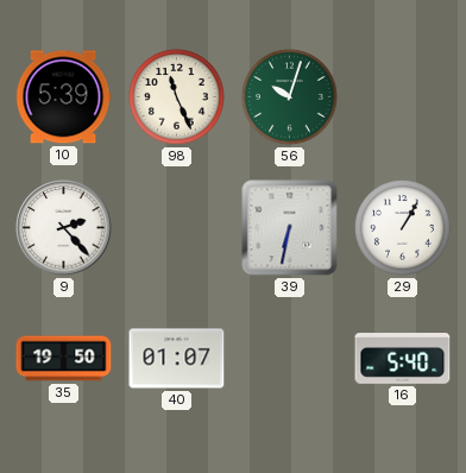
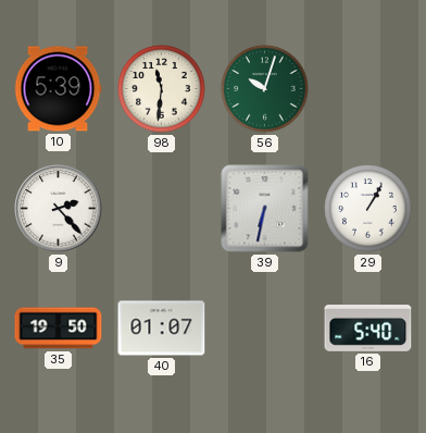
98: 11:26 -> 11:31 (162, 89)
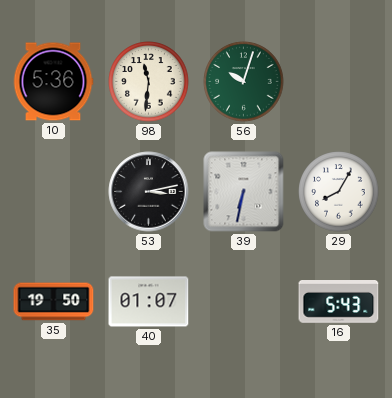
10: 5:39 -> 5:36 (53, 82)
9: 2:23 -> none (59, 209)
53: none -> 3:13 (149, 192)
29: 1:05 -> 8:05 (339, 192)
16: 5:40 -> 5:43 (339, 302)
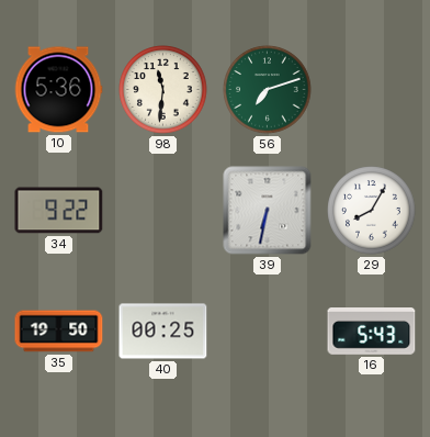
56: 10:03 -> 7:12 (268, 90)
34: none -> 9:22 (59, 211)
53: 3:13 -> none (149, 192)
40: 01:07 -> 00:25 (163, 332)
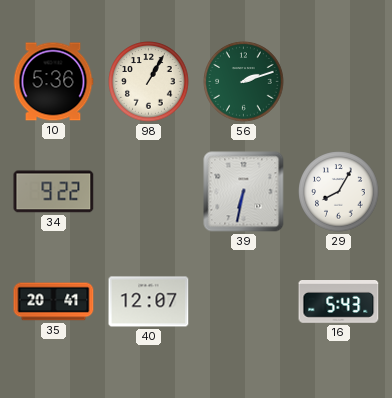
98: 11:31 -> 1:05 (149, 82)
56: 7:12 -> 2:12 (244, 82)
35: 19:50 -> 20:41 (54, 302)
40: 00:25 -> 12:07 (149, 302)
